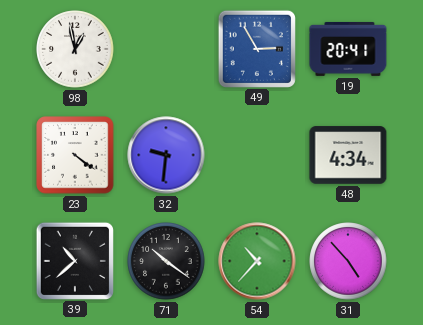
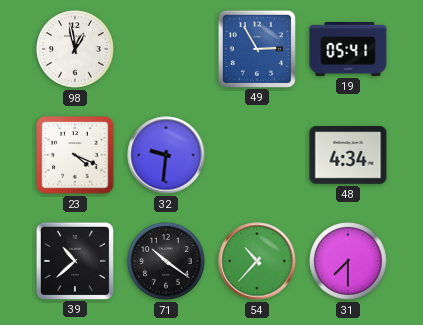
19: 20:41 -> 05:41 (348, 49)
23: 4:21 -> 4:19 (75, 155)
31: 4:53 -> 7:30 (348, 261)
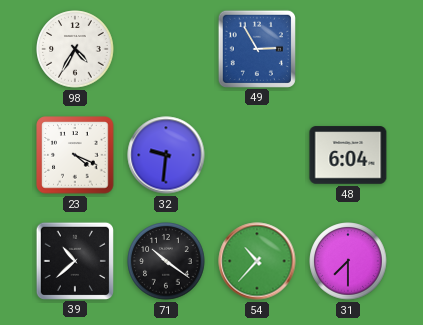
98: 12:58 -> 4:35 (75, 49)
19: 05:41 -> none (348, 49)
48: 4:34 -> 6:04 (348, 155)
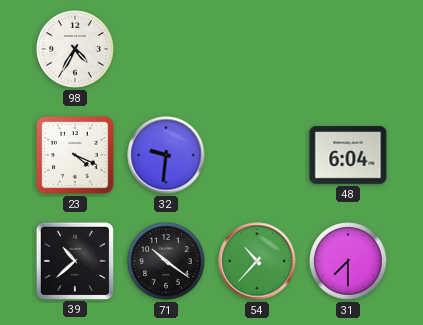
49: 2:55 -> none (257, 48)
